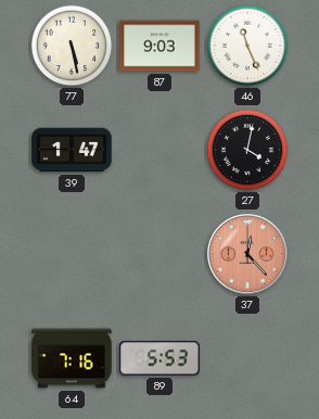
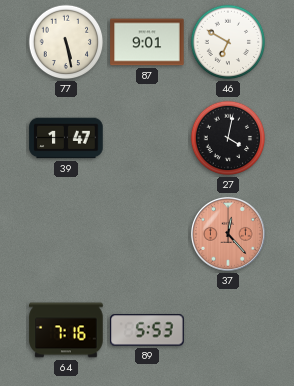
87: 9:03 -> 9:01 (147, 42)
46: 11:26 -> 6:50 (228, 42)
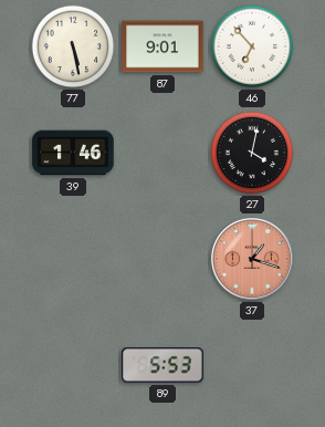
46: 6:50 -> 6:53 (252, 46)
39: 1:47 -> 1:46 (73, 153)
37: 12:23 -> 1:18 (252, 259)
64: 7:16 -> none (66, 330)
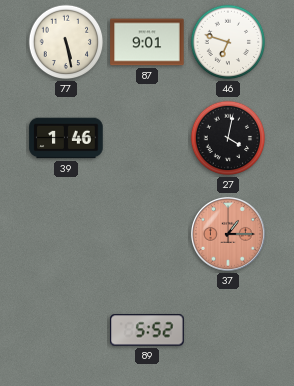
46: 6:53 -> 6:48 (228, 42)
37: 1:18 -> 1:15 (228, 234)
89: 5:53 -> 5:52 (147, 330)
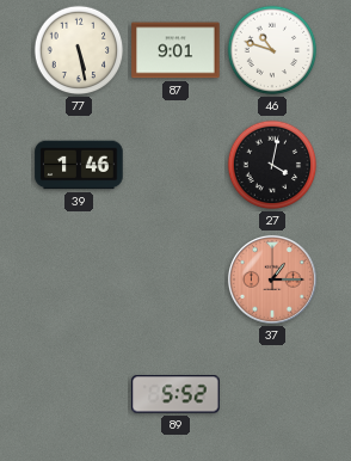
46: 6:48 -> 10:48 (272, 50)
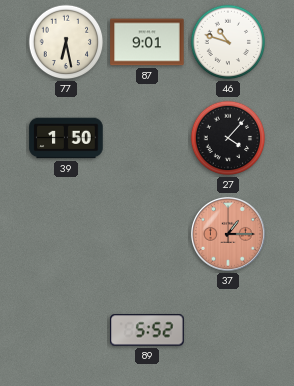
77: 5:28 -> 6:28 (66, 42)
39: 1:46 -> 1:50 (66, 138)
27: 4:02 -> 4:07 (228, 138)
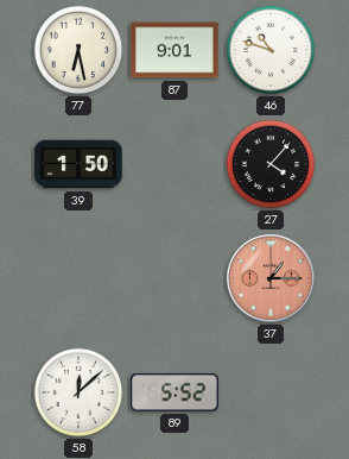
58: none -> 12:08 (78, 392)
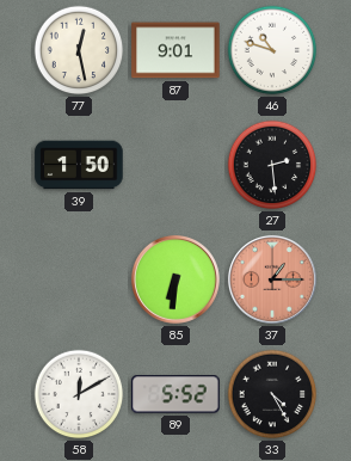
77: 6:28 -> 12:28 (79, 50)
27: 4:07 -> 2:29 (272, 165)
85: none -> 6:31 (176, 279)
58: 12:08 -> 12:10 (79, 394)
33: none -> 4:25 (272, 394)
